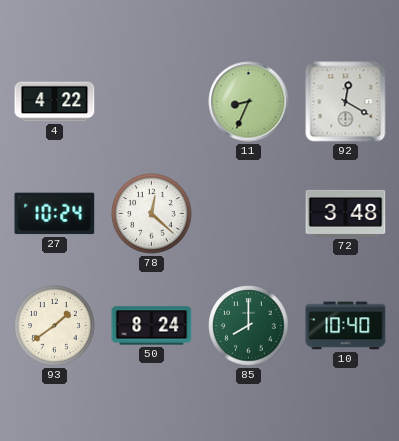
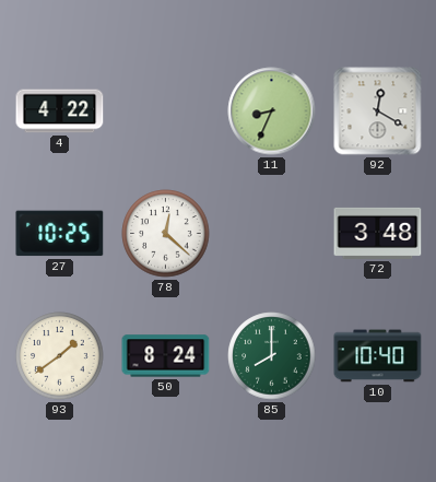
27: 10:24 -> 10:25 (60, 234)
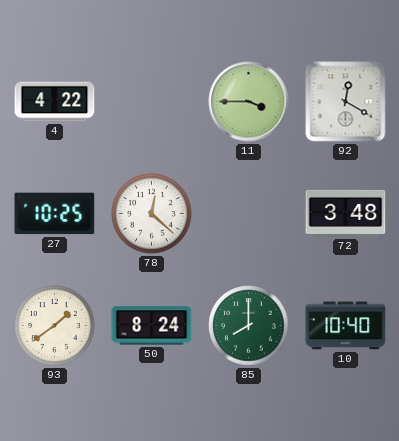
11: 8:34 -> 3:45 (249, 102)
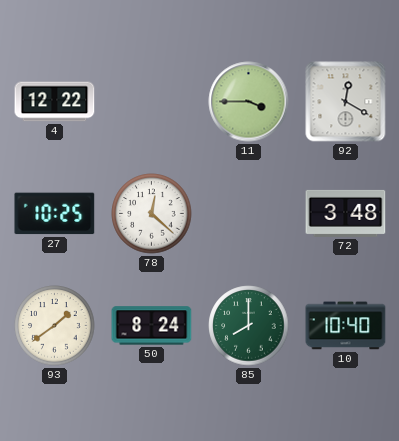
4: 4:22 -> 12:22 (55, 102)
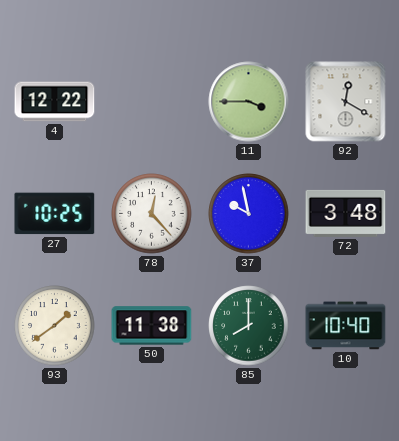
78: 12:22 -> 12:23 (152, 214)
37: none -> 9:58 (249, 214)
50: 8:24 -> 11:38 (152, 326)
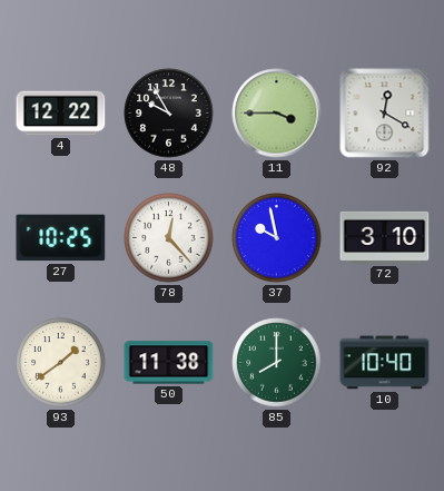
48: none -> 9:55 (169, 114)
72: 3:48 -> 3:10 (385, 237)
